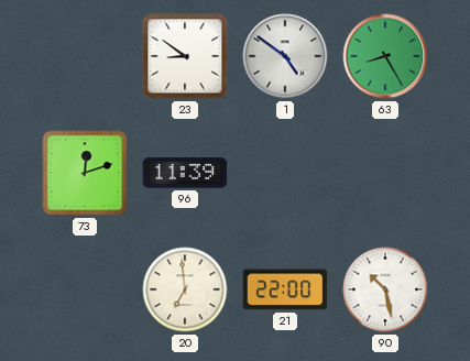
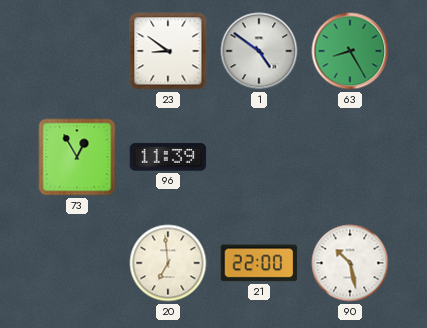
73: 12:12 -> 12:55 (77, 157)
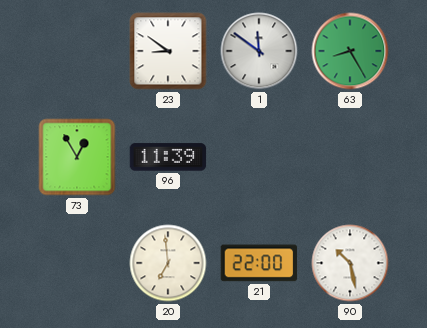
1: 4:51 -> 11:51 (259, 51)
